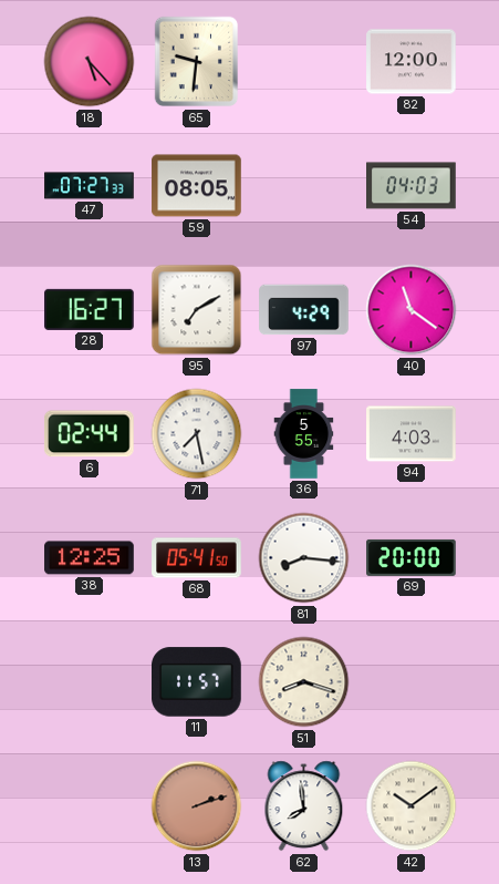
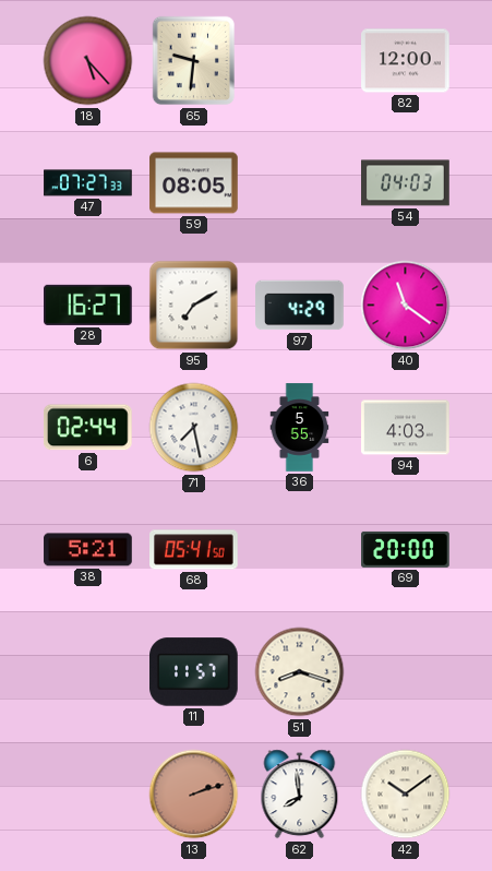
38: 12:25 -> 5:21 (88, 550)
81: 8:16 -> none (304, 558)
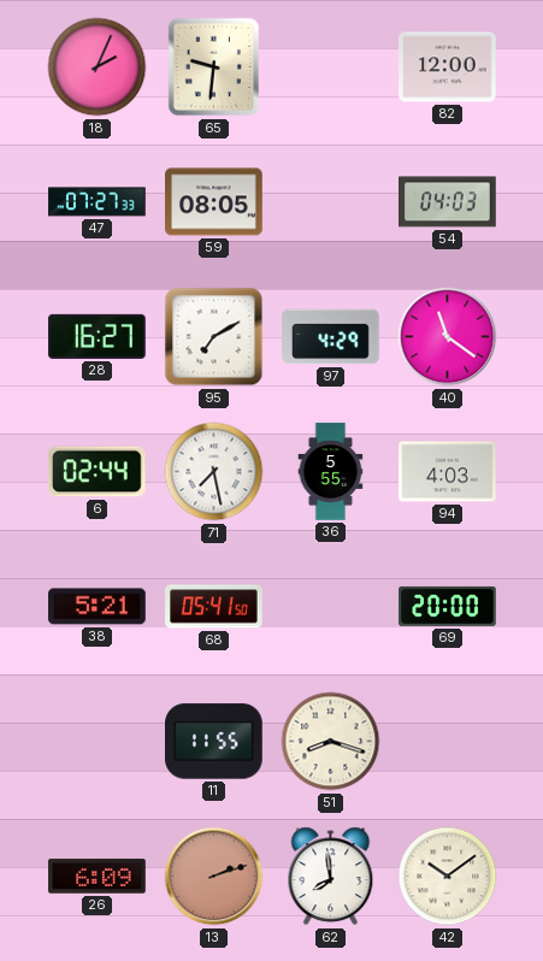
18: 5:23 -> 2:04 (98, 67)
11: 11:57 -> 11:55 (214, 742)
26: none -> 6:09 (98, 877)
